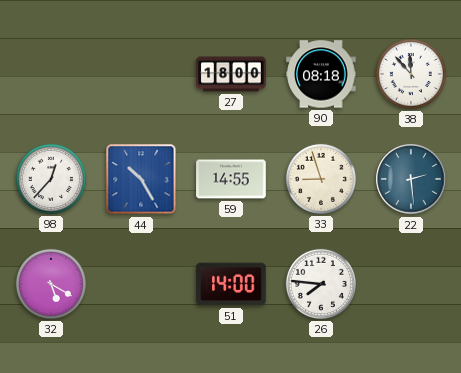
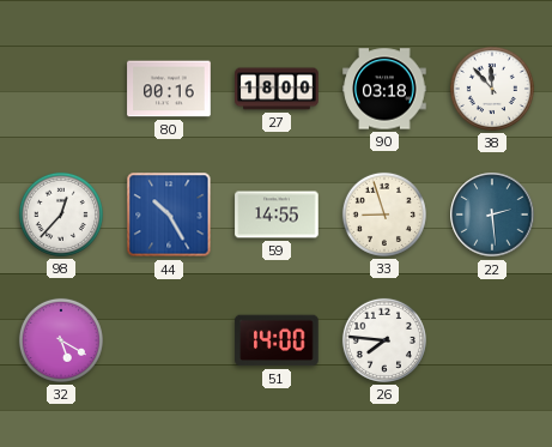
80: none -> 00:16 (169, 89)
90: 08:18 -> 03:18 (384, 89)
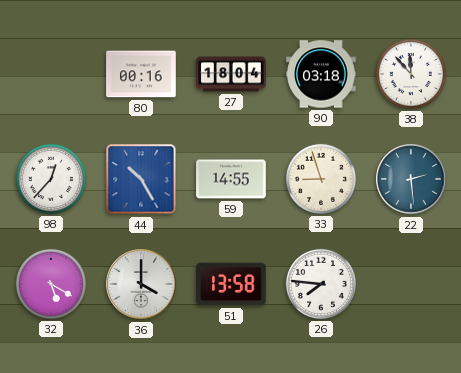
27: 18:00 -> 18:04 (231, 74)
36: none -> 4:00 (141, 284)
51: 14:00 -> 13:58 (231, 284)
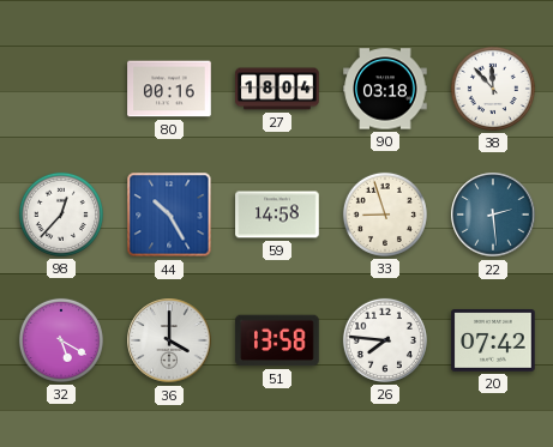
59: 14:55 -> 14:58 (277, 215)
20: none -> 07:42 (493, 340)
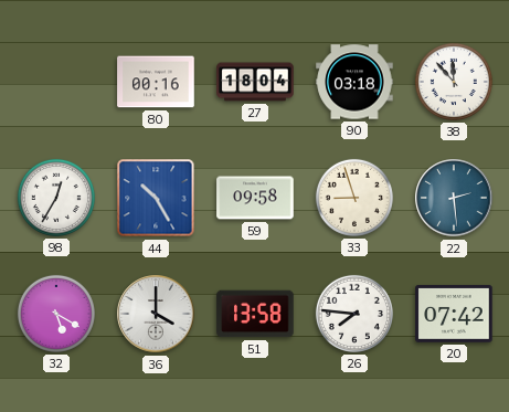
98: 12:37 -> 12:35 (56, 198)
59: 14:58 -> 09:58 (255, 198)
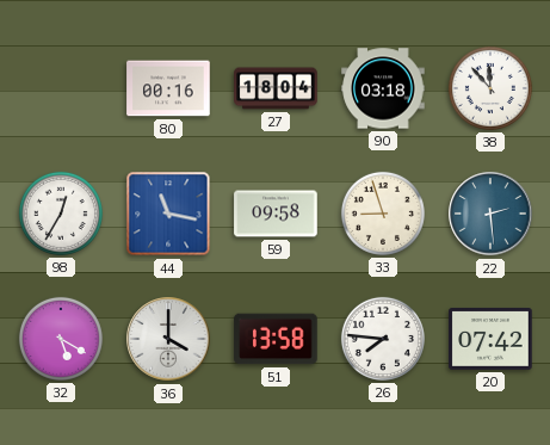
44: 10:25 -> 11:17 (168, 214)
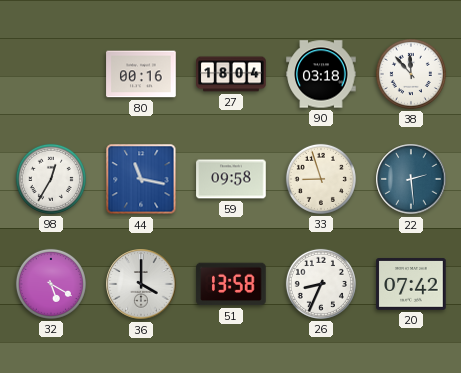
26: 7:46 -> 8:34 (321, 284)
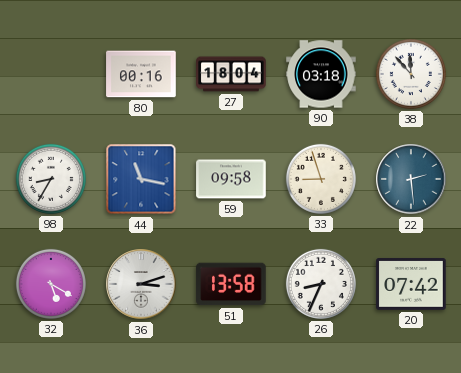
98: 12:35 -> 8:35 (51, 179)
36: 4:00 -> 3:12 (141, 284)
